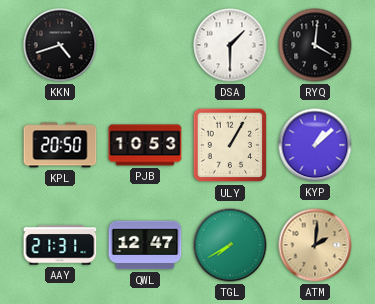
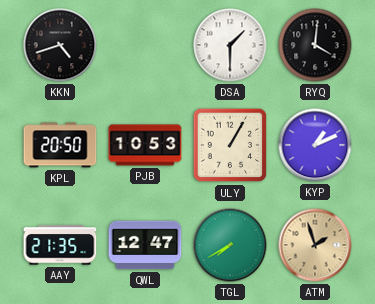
KYP: 1:08 -> 1:11 (315, 145)
AAY: 21:31 -> 21:35 (60, 245)
ATM: 2:01 -> 1:57 (315, 245)
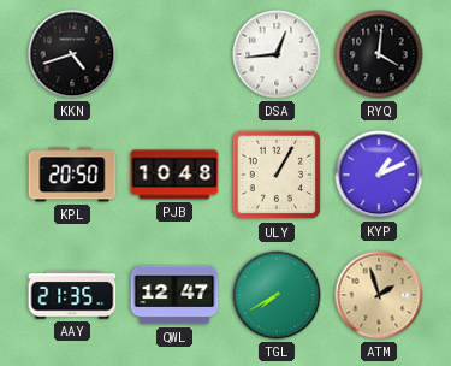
DSA: 1:30 -> 12:44 (277, 54)
PJB: 10:53 -> 10:48 (174, 175)
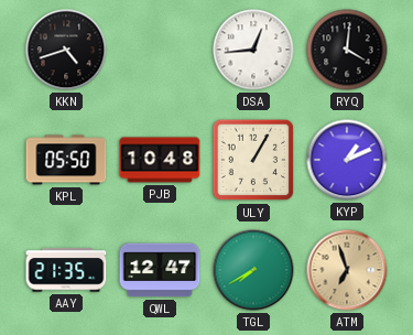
KPL: 20:50 -> 05:50 (66, 160)
ATM: 1:57 -> 6:57 (347, 270)
